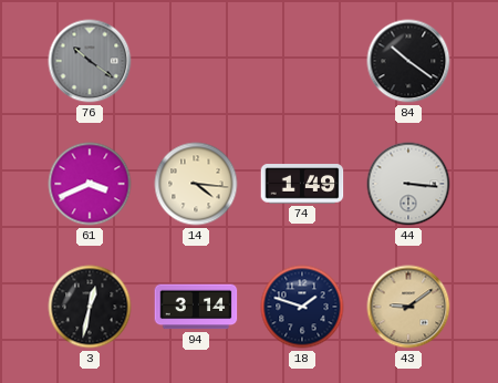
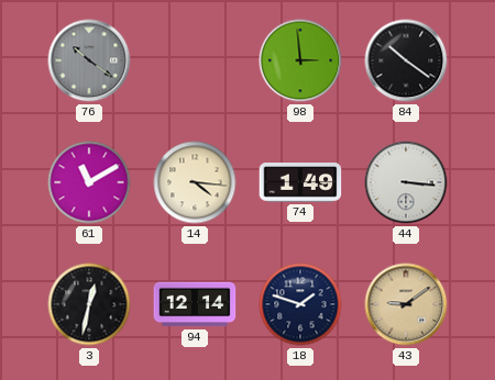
98: none -> 2:59 (300, 60)
61: 3:41 -> 11:10 (89, 182)
94: 3:14 -> 12:14 (195, 304)
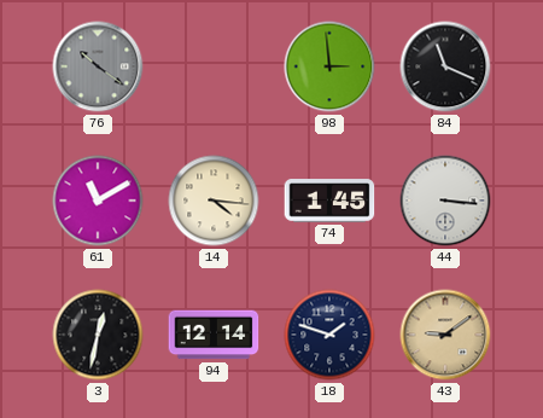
84: 10:21 -> 11:19 (445, 66)
74: 1:49 -> 1:45 (329, 201)
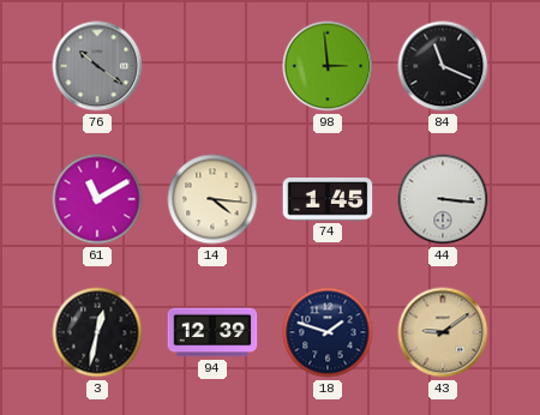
94: 12:14 -> 12:39 (212, 332)
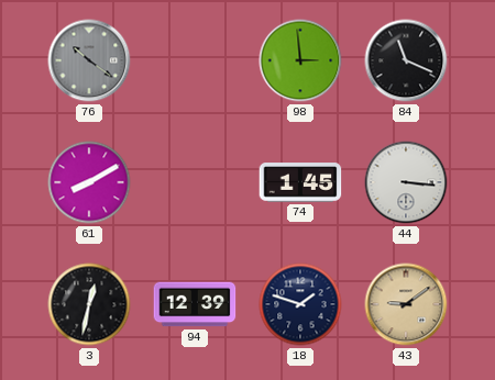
61: 11:10 -> 8:10 (89, 182)
14: 4:16 -> none (212, 199)
